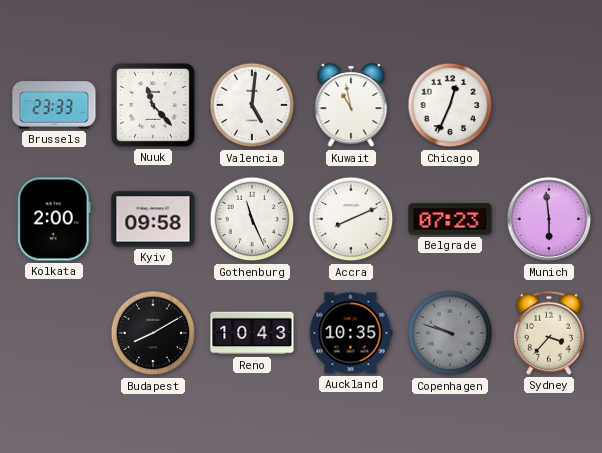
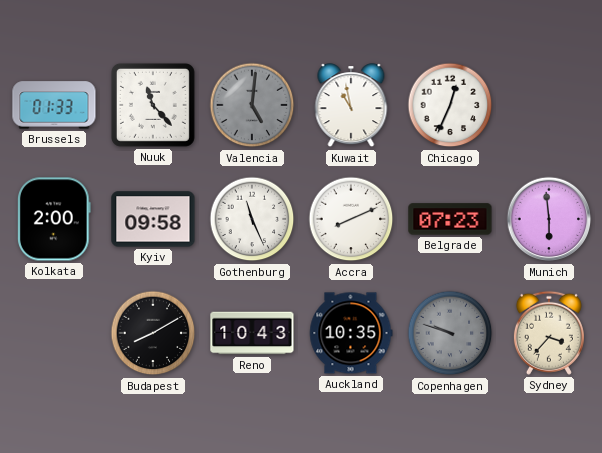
Brussels: 23:33 -> 01:33 (54, 105)
Valencia dial: white -> grey (252, 105)
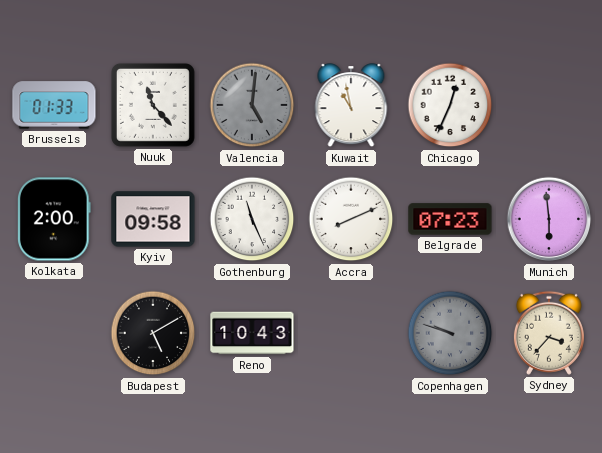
Budapest: 8:10 -> 5:10 (153, 333)
Auckland: 10:35 -> none (351, 333)
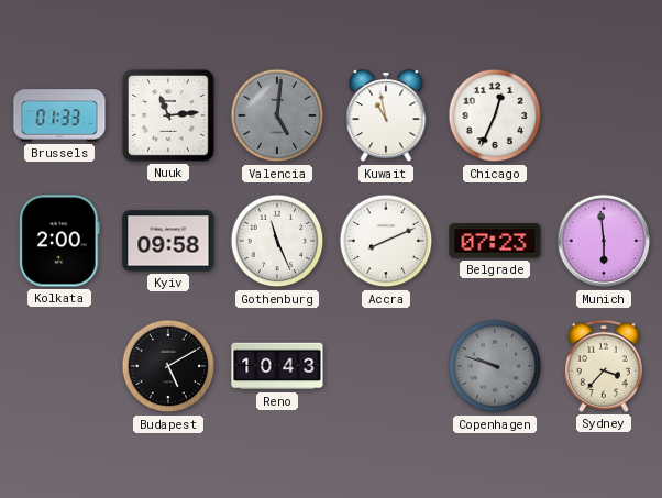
Nuuk: 11:23 -> 11:14 (168, 115)
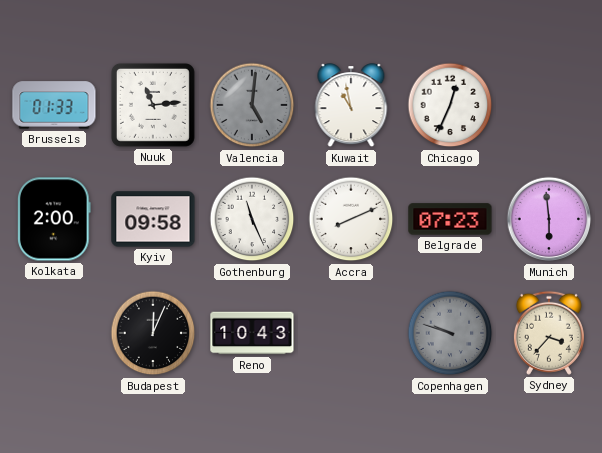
Budapest: 5:10 -> 12:04 (153, 333)
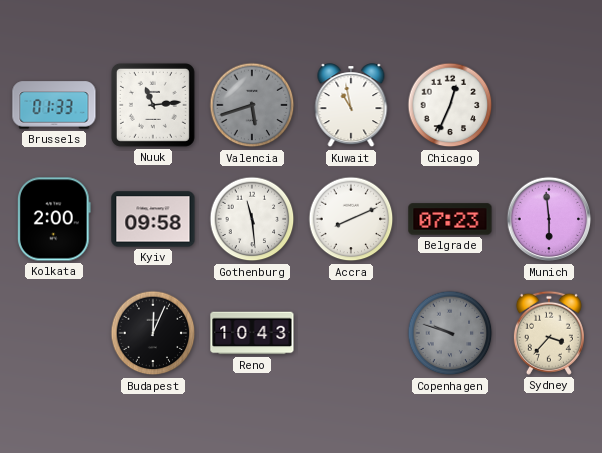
Valencia: 5:01 -> 5:42 (252, 105)
Gothenburg: 11:26 -> 11:29 (252, 219)
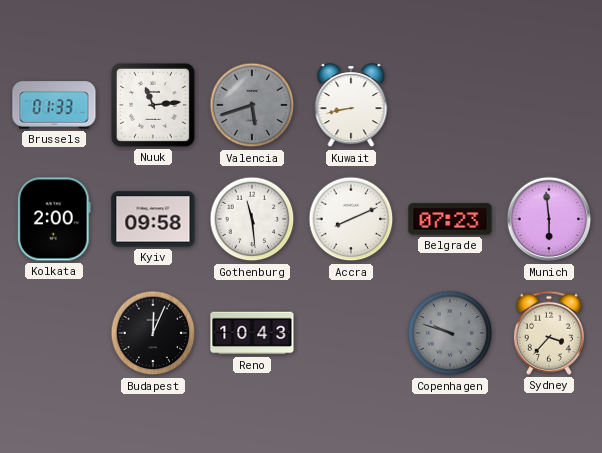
Kuwait: 10:58 -> 8:43 (351, 106)
Chicago: 12:34 -> none (450, 105)
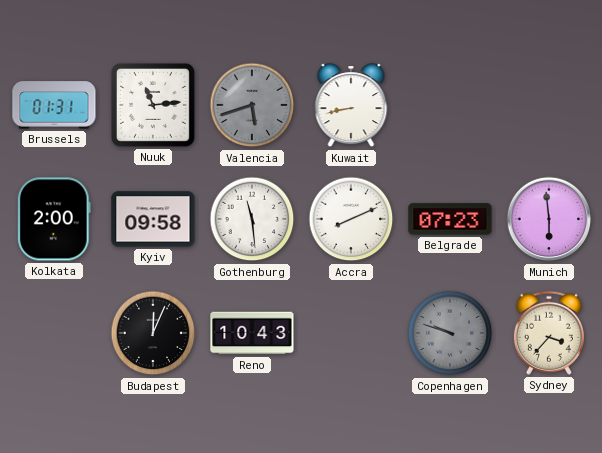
Brussels: 01:33 -> 01:31 (54, 105)
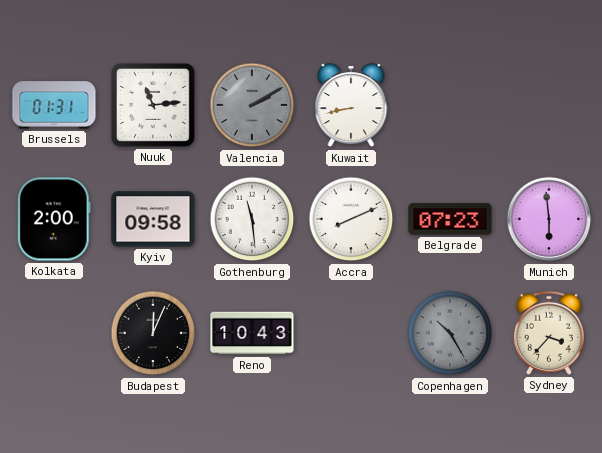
Valencia: 5:42 -> 2:10 (252, 105)
Copenhagen: 9:48 -> 10:25 (450, 333)
